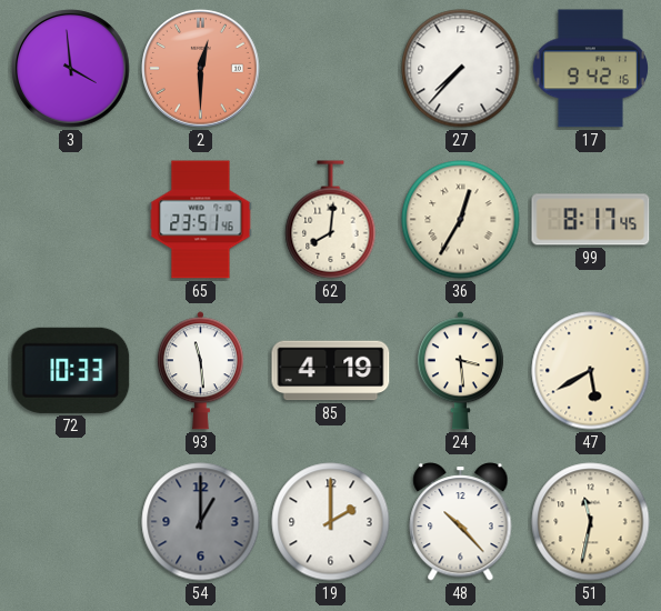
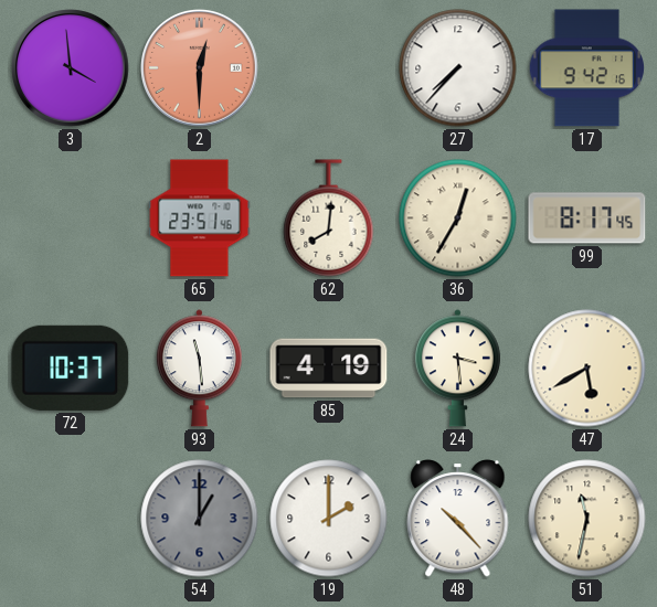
72: 10:33 -> 10:37 (71, 368)
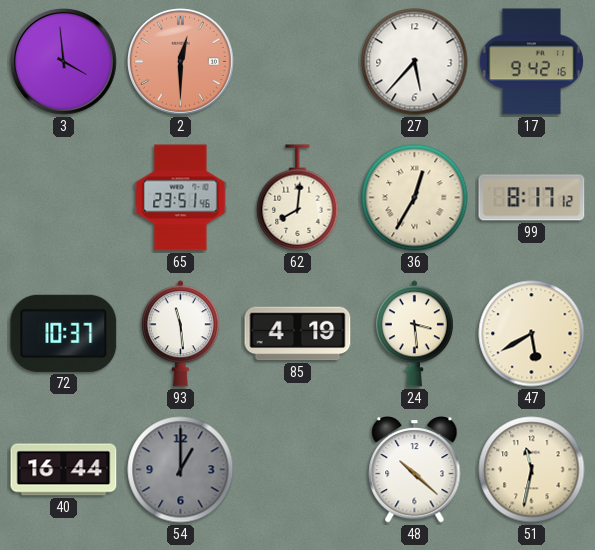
27: 7:37 -> 5:37 (415, 62)
99: 8:17:45 -> 8:17:12 (532, 198)
40: none -> 16:44 (64, 470)
19: 2:00 -> none (329, 519)
48: 10:23 -> 10:22 (415, 470)
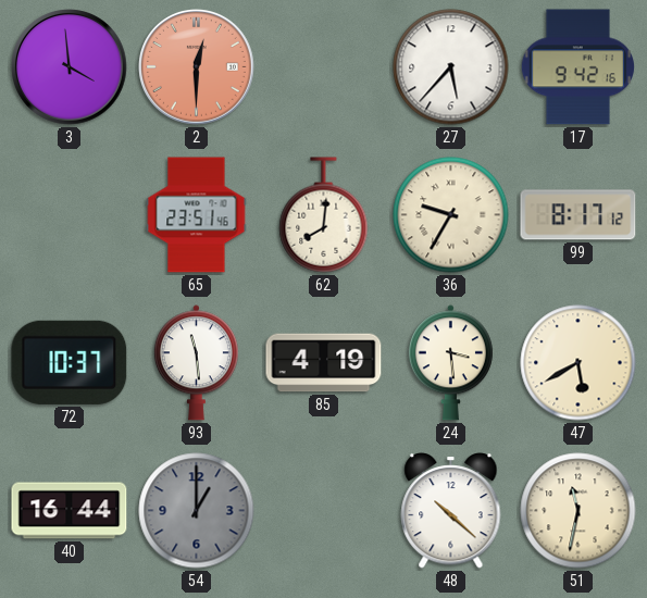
36: 12:35 -> 9:35 (451, 215)
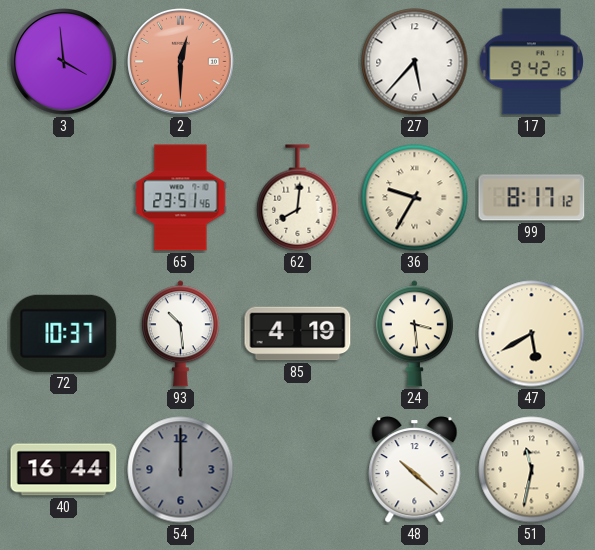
93: 11:29 -> 10:29 (180, 334)
54: 1:00 -> 12:00 (181, 470)
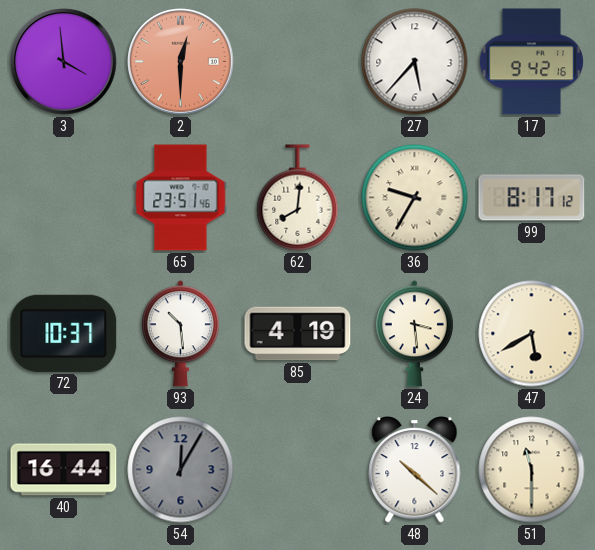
54: 12:00 -> 12:05 (181, 470)
51: 11:32 -> 11:30 (532, 470)
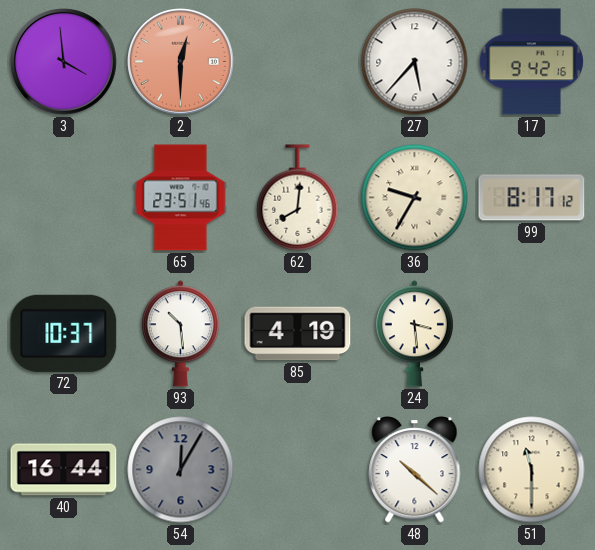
47: 5:40 -> none (532, 334)
